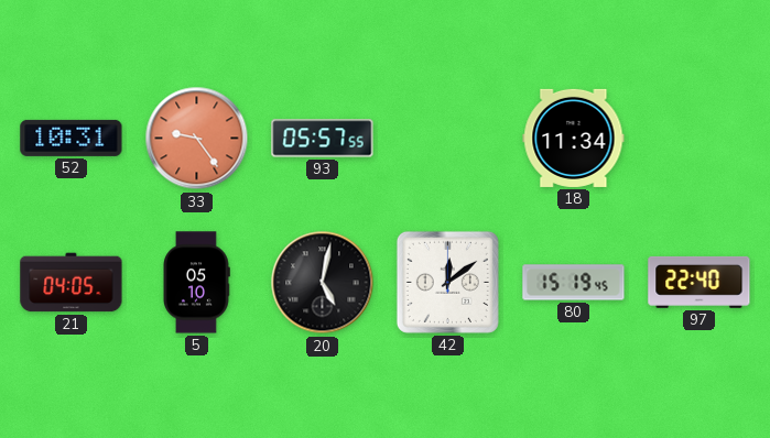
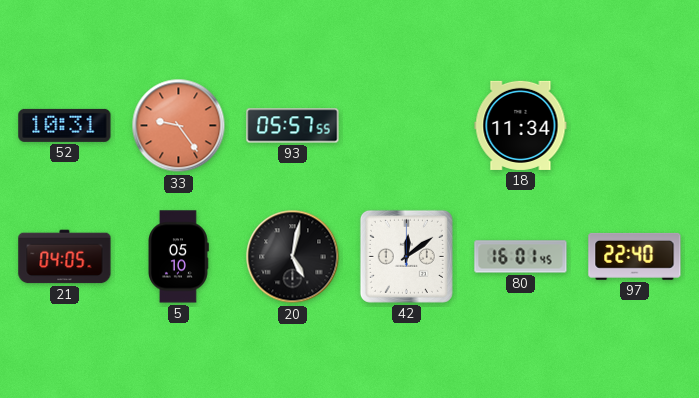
80: 15:19 -> 16:01 (521, 257)
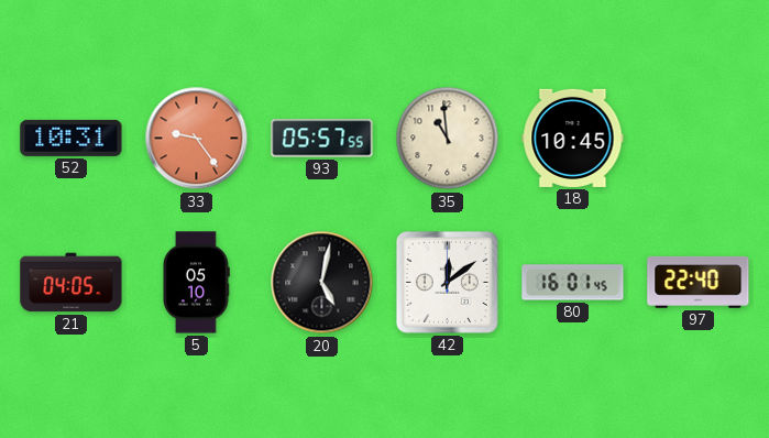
35: none -> 10:59 (448, 139)
18: 11:34 -> 10:45 (573, 138)
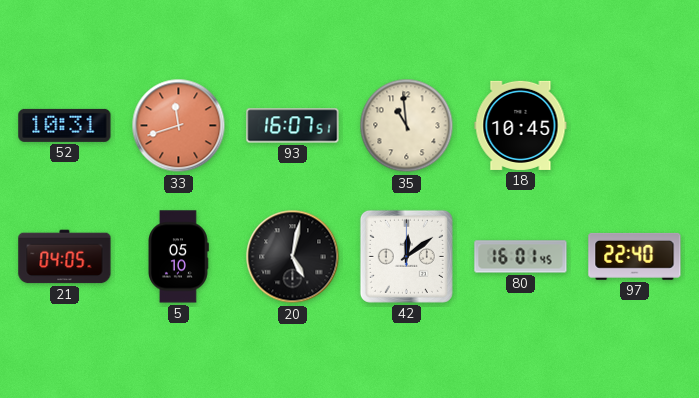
33: 9:24 -> 11:42 (179, 126)
93: 05:57 -> 16:07 (293, 126)
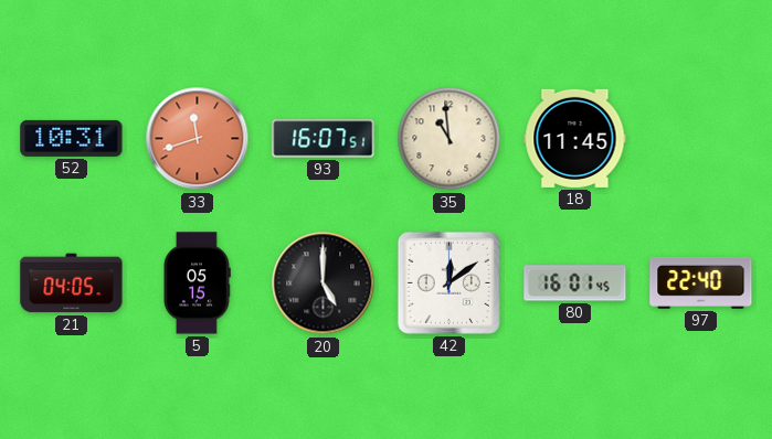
18: 10:45 -> 11:45 (575, 138)
5: 05:10 -> 05:15 (198, 283)
20: 5:02 -> 5:00 (324, 283)
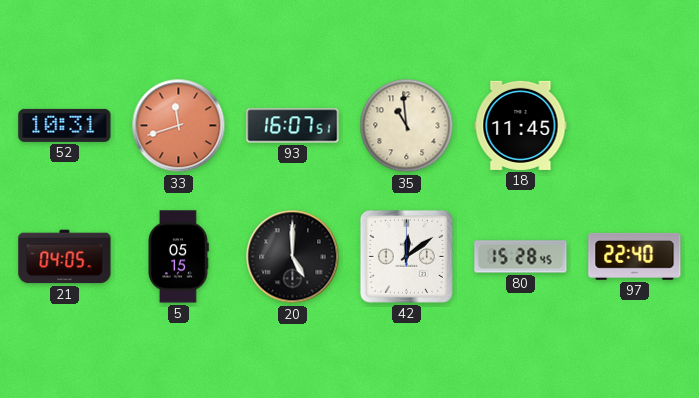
80: 16:01 -> 15:28 (521, 257)
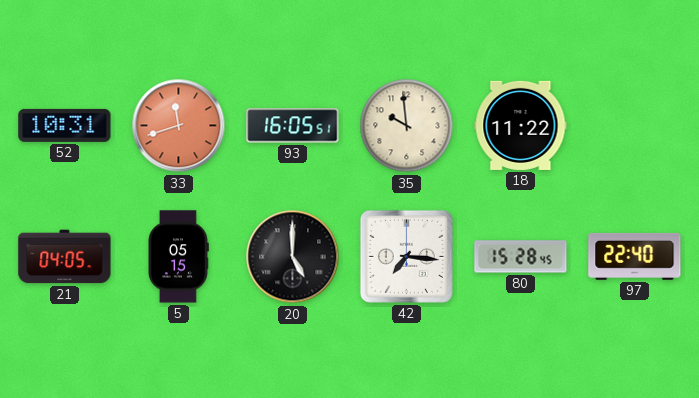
93: 16:07 -> 16:05 (293, 126)
35: 10:59 -> 9:59 (407, 126)
18: 11:45 -> 11:22 (521, 125)
42: 12:09 -> 7:16 (406, 256)
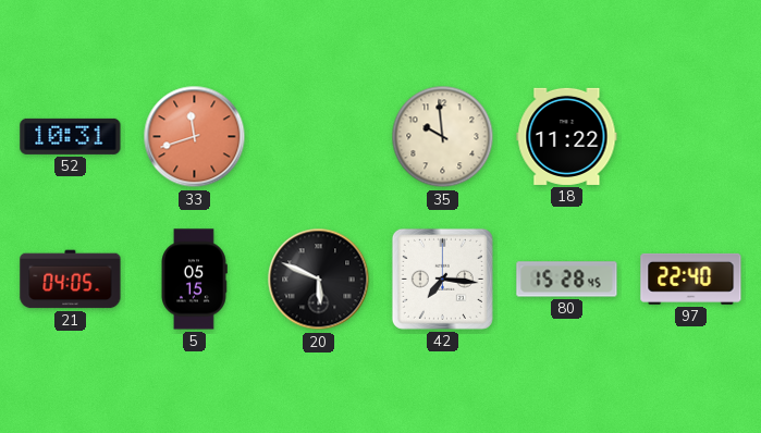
93: 16:05 -> none (293, 126)
20: 5:00 -> 5:49 (319, 280)
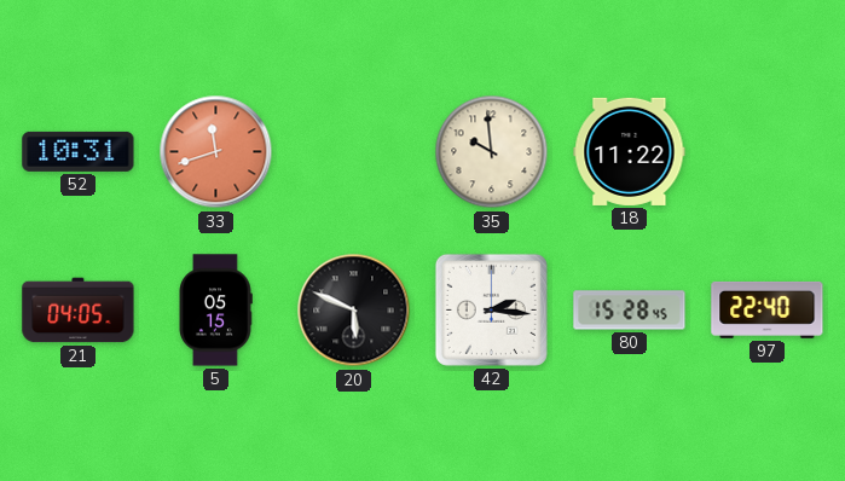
42: 7:16 -> 2:16 (491, 309)
